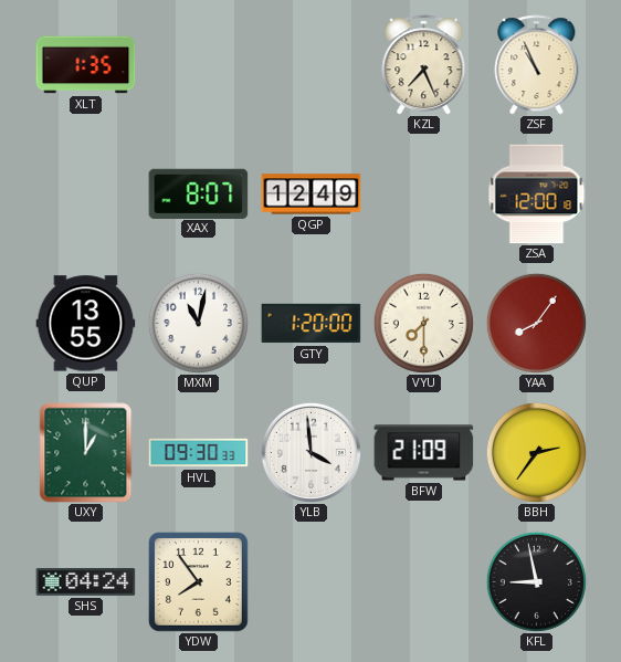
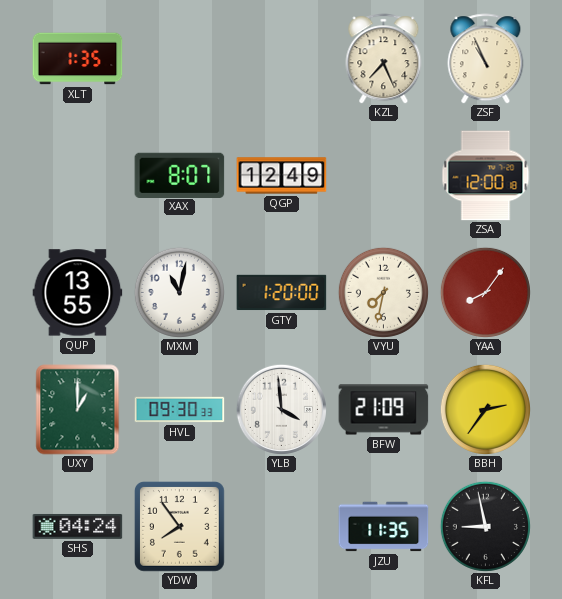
VYU: 7:30 -> 7:32 (383, 292)
JZU: none -> 11:35 (384, 527)
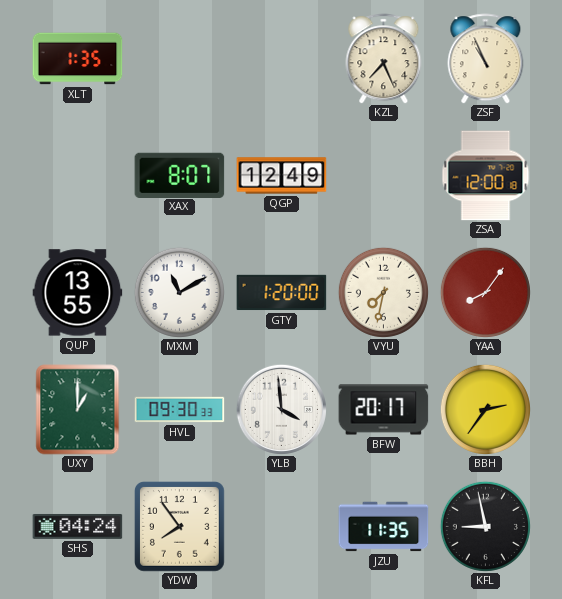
MXM: 11:02 -> 11:10 (179, 292)
BFW: 21:09 -> 20:17 (384, 410)
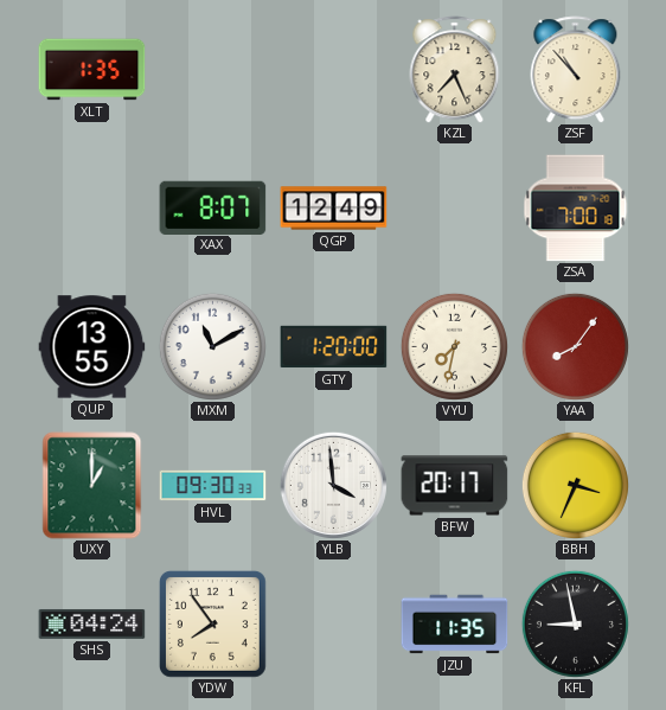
ZSF: 10:56 -> 10:53 (576, 70)
ZSA: 12:00 -> 7:00 (576, 209)
BBH: 2:36 -> 3:34 (575, 485)
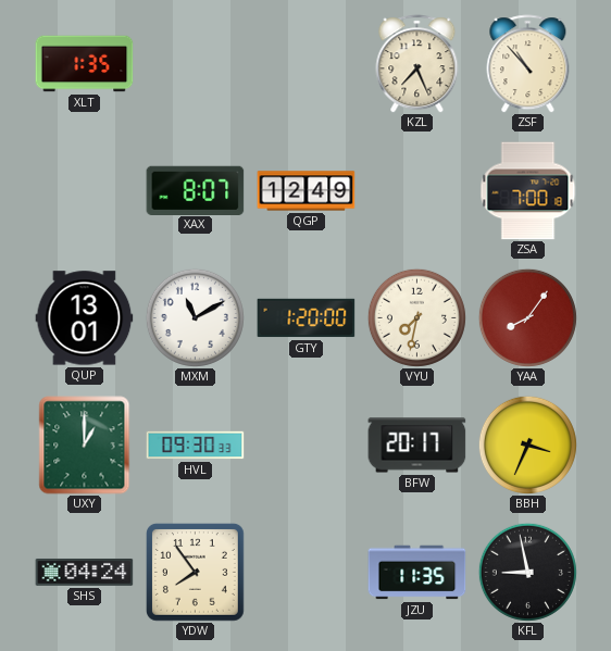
QUP: 13:55 -> 13:01 (85, 318)
YLB: 3:59 -> none (333, 485)
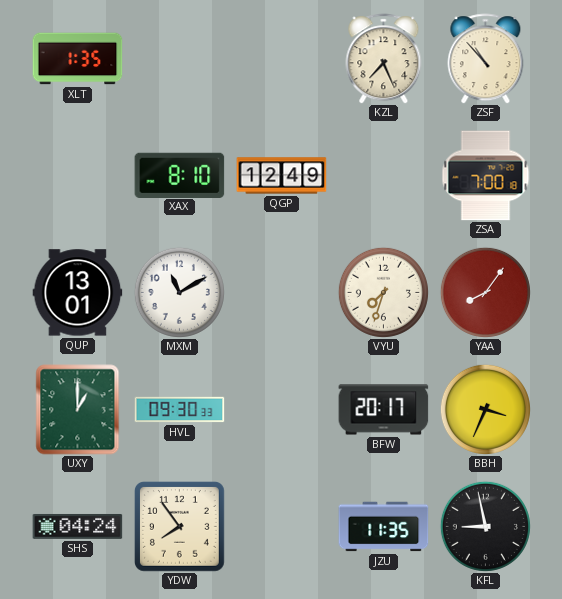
XAX: 8:07 -> 8:10 (180, 175)
GTY: 1:20 -> none (307, 318)
VYU: 7:32 -> 7:33 (383, 292)
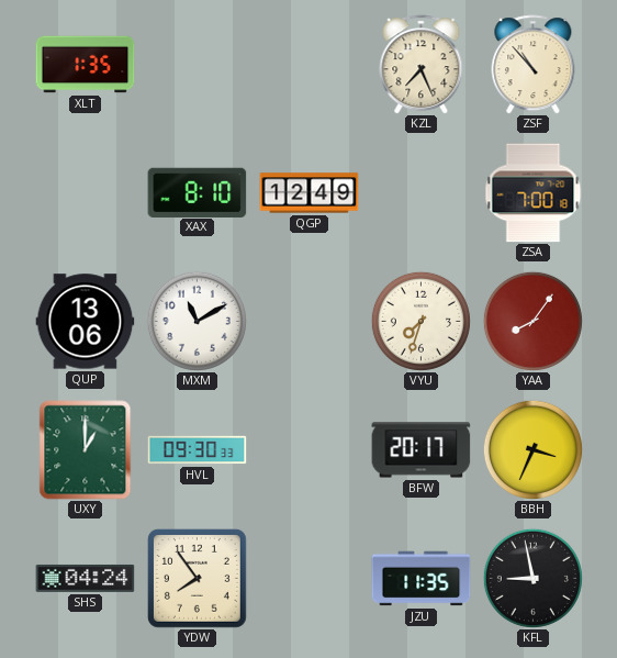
QUP: 13:01 -> 13:06 (86, 322)
